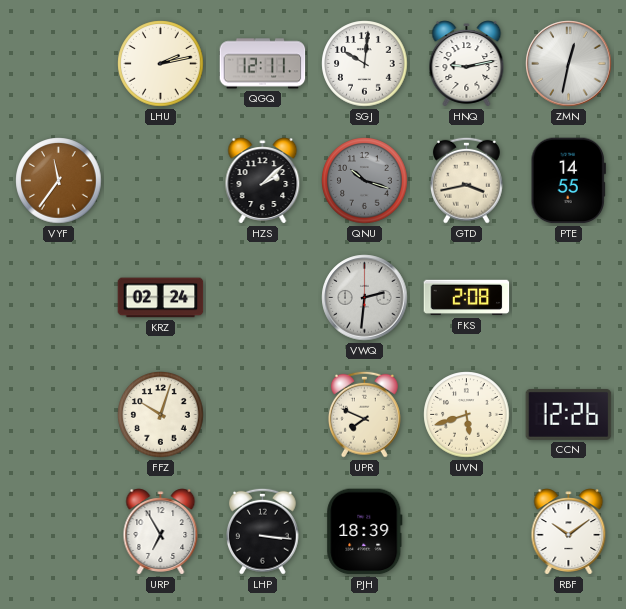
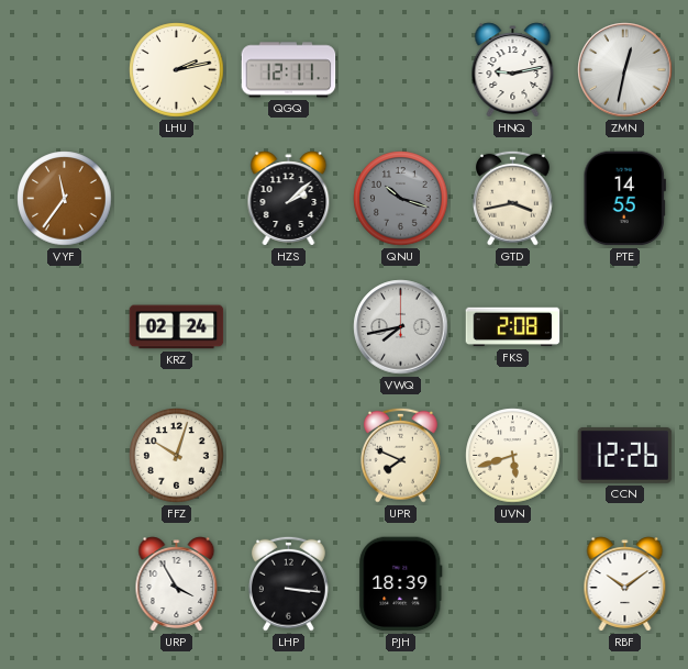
SGJ: 10:01 -> none (365, 64)
VWQ: 2:31 -> 7:43 (401, 327)
URP: 6:55 -> 3:55 (177, 584)
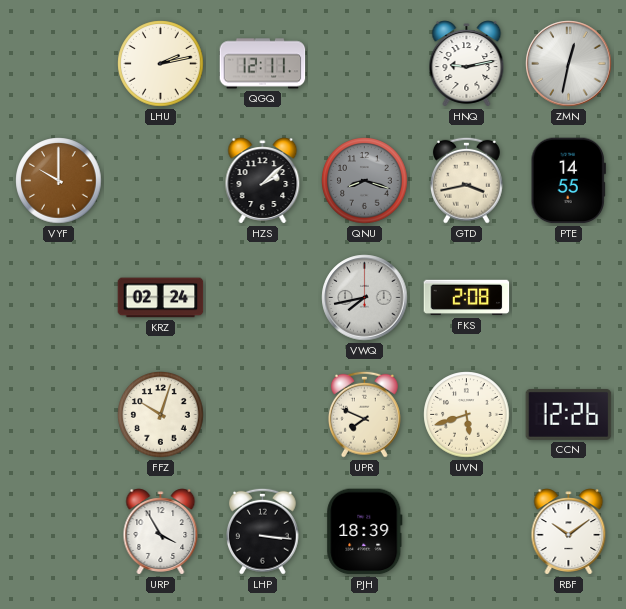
VYF: 11:36 -> 10:00 (59, 181)
QNU: 10:18 -> 8:18 (365, 181)
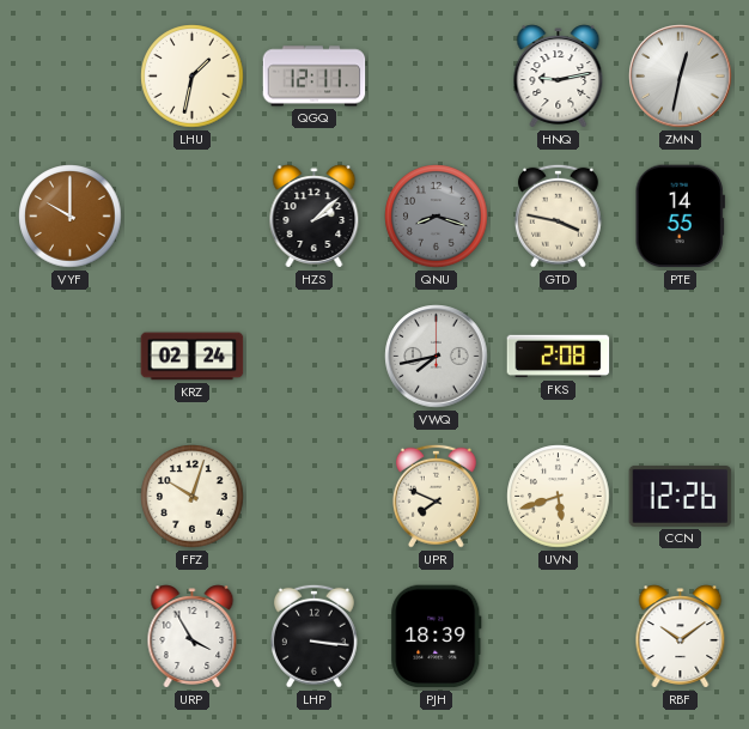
LHU: 2:13 -> 1:32 (193, 77)
GTD: 3:43 -> 3:47 (558, 215)
